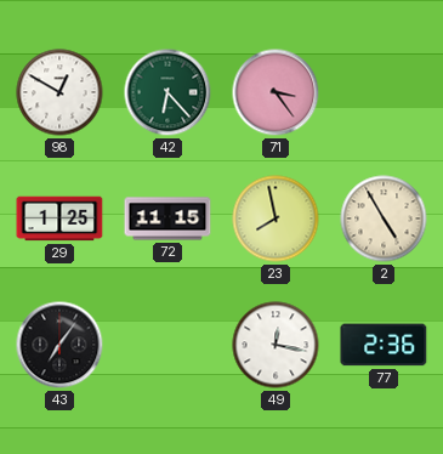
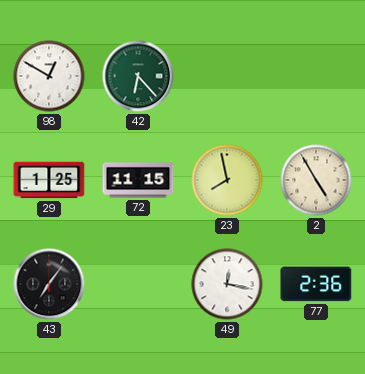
71: 3:24 -> none (276, 92)
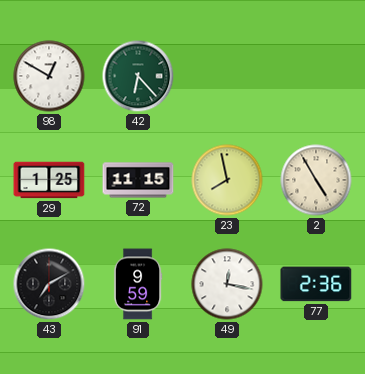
43: 7:06 -> 7:10 (49, 284)
91: none -> 9:59 (138, 284)
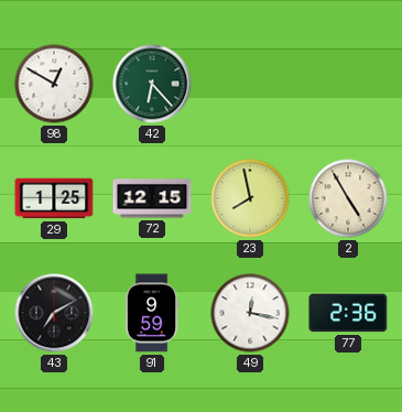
72: 11:15 -> 12:15 (152, 198)
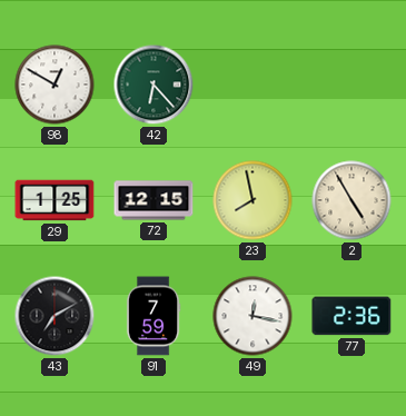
91: 9:59 -> 7:59 (154, 316)
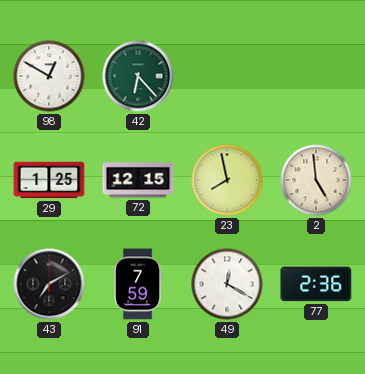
2: 4:55 -> 4:59 (316, 180)
49: 12:17 -> 12:20 (227, 284)
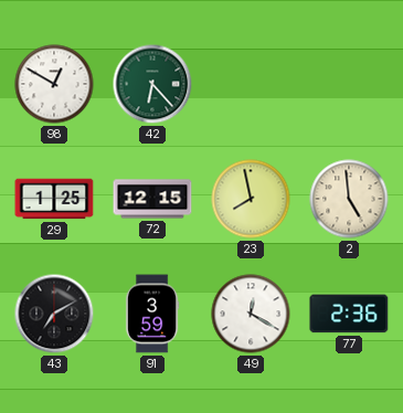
91: 7:59 -> 3:59 (152, 314)
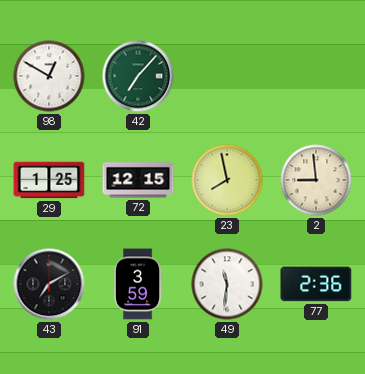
42: 6:23 -> 7:07 (138, 76)
2: 4:59 -> 8:59 (316, 180)
49: 12:20 -> 11:31 (227, 284)
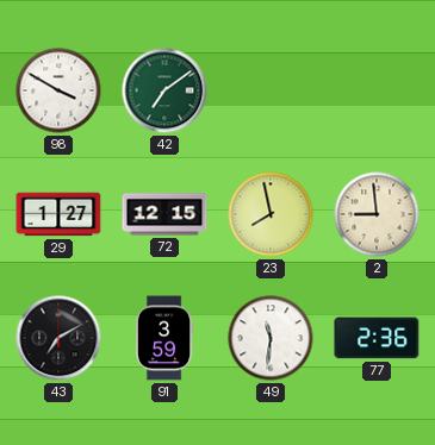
98: 12:50 -> 3:50 (58, 90)
42: 7:07 -> 7:09 (164, 90)
29: 1:25 -> 1:27 (58, 214)
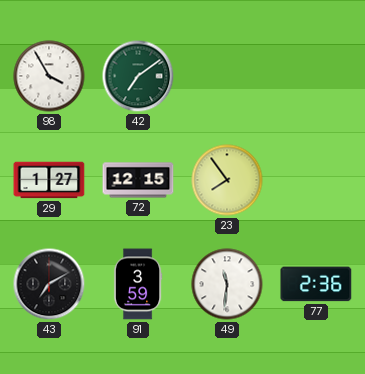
98: 3:50 -> 3:55 (49, 76)
23: 7:58 -> 7:54 (227, 180)
2: 8:59 -> none (377, 214)
